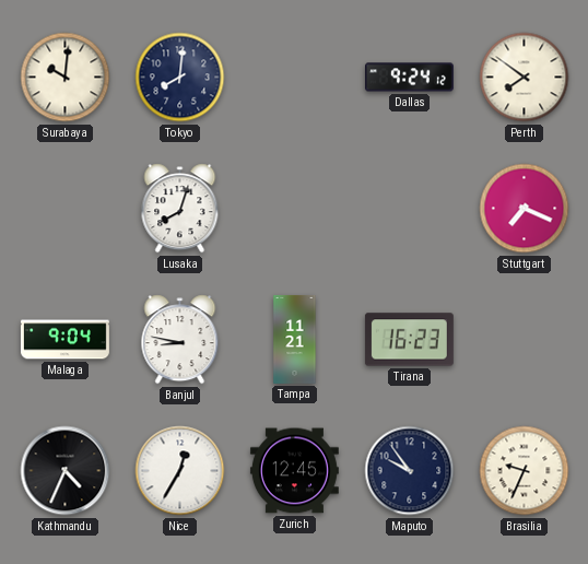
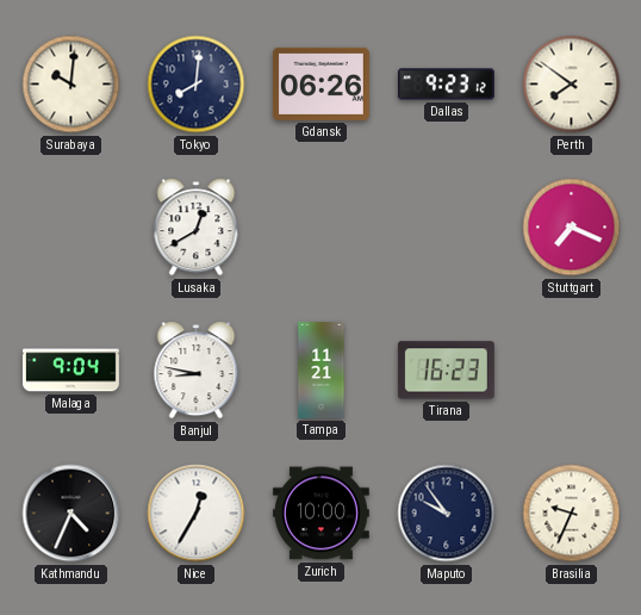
Gdansk: none -> 06:26 (320, 83)
Dallas: 9:24 -> 9:23 (446, 85)
Lusaka: 8:03 -> 12:40 (197, 228)
Zurich: 12:45 -> 10:00 (320, 514)
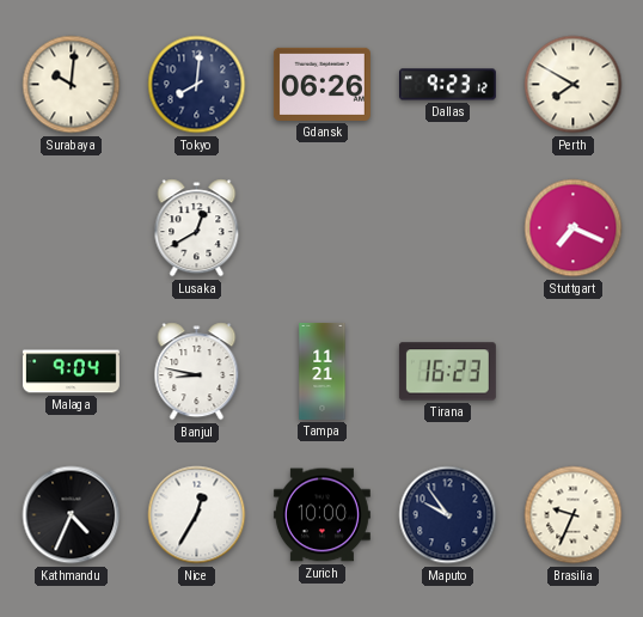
Perth: 7:51 -> 7:50 (574, 85)
